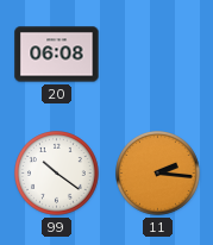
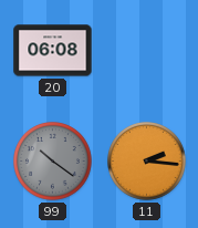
99 dial: white -> grey (53, 162)
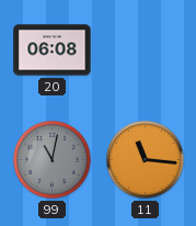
99: 10:21 -> 11:02 (53, 160)
11: 2:16 -> 11:16 (146, 160)
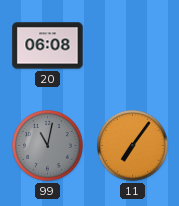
11: 11:16 -> 7:06 (133, 146)
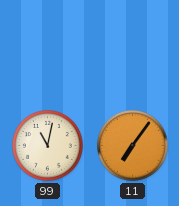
20: 06:08 -> none (48, 46)
99 dial: grey -> cream (48, 146)
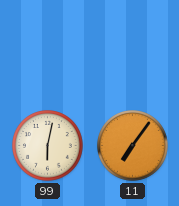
99: 11:02 -> 6:02 (48, 146)
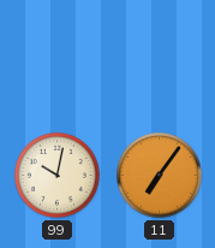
99: 6:02 -> 10:02 (58, 176)
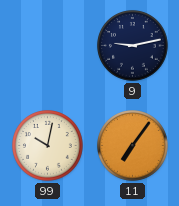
9: none -> 9:13 (133, 46)
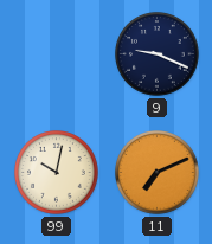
9: 9:13 -> 9:19 (158, 54)
11: 7:06 -> 7:11 (158, 173)
